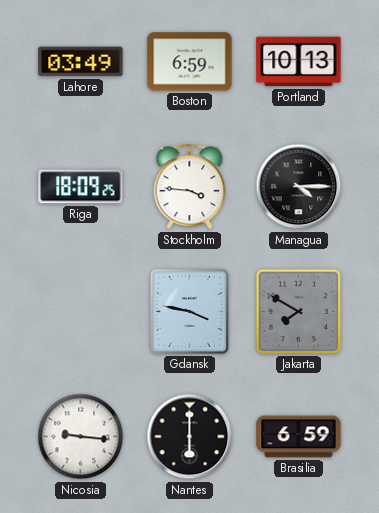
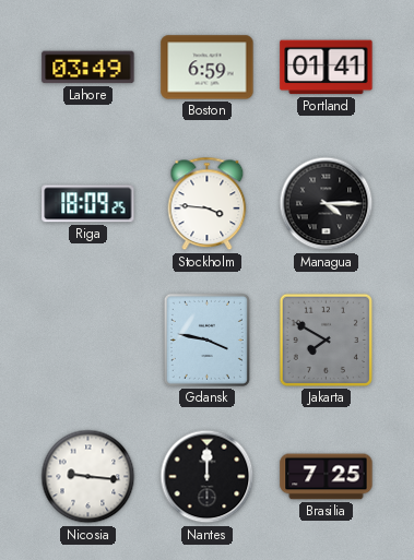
Portland: 10:13 -> 01:41 (327, 68)
Nantes: 6:00 -> 12:00 (208, 477)
Brasilia: 6:59 -> 7:25 (327, 477)
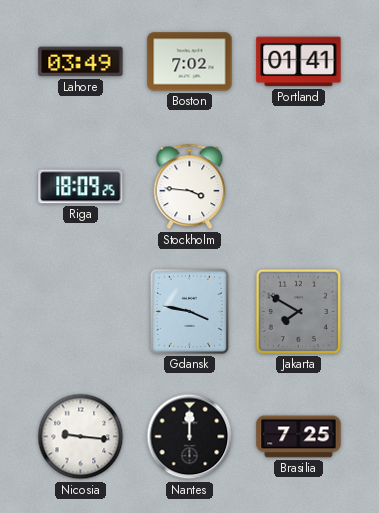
Boston: 6:59 -> 7:02 (190, 62)
Managua: 4:15 -> none (327, 204)
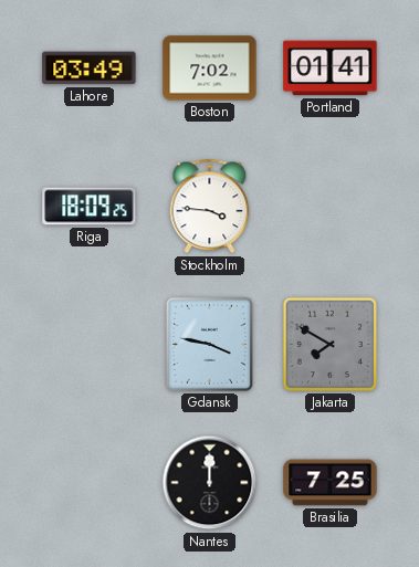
Nicosia: 9:16 -> none (81, 437)
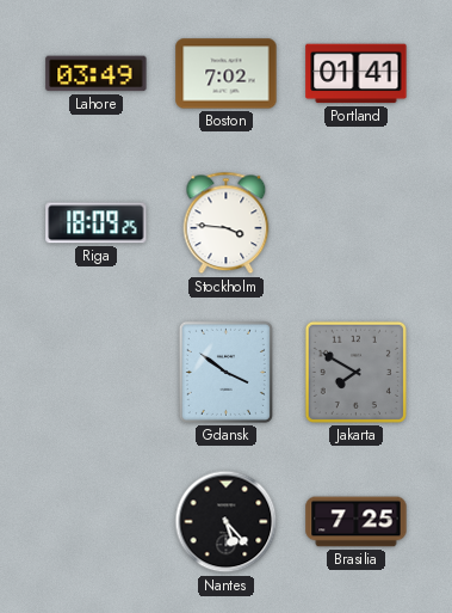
Gdansk: 3:47 -> 3:51 (225, 372)
Nantes: 12:00 -> 5:23 (227, 522)
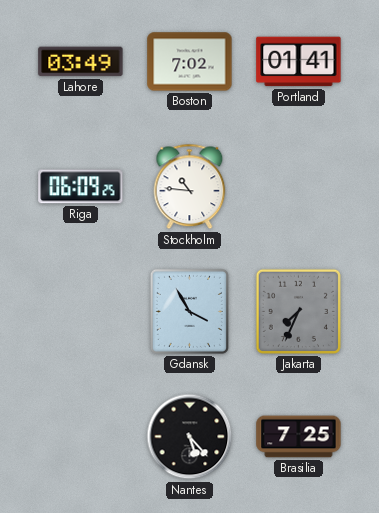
Riga: 18:09 -> 06:09 (81, 187)
Stockholm: 3:46 -> 10:46 (190, 187)
Gdansk: 3:51 -> 3:55 (189, 311)
Jakarta: 7:50 -> 7:34 (298, 311)
